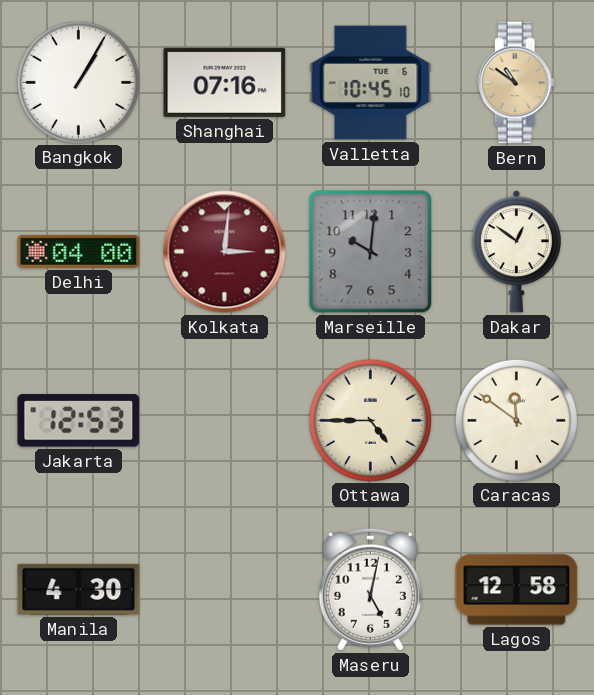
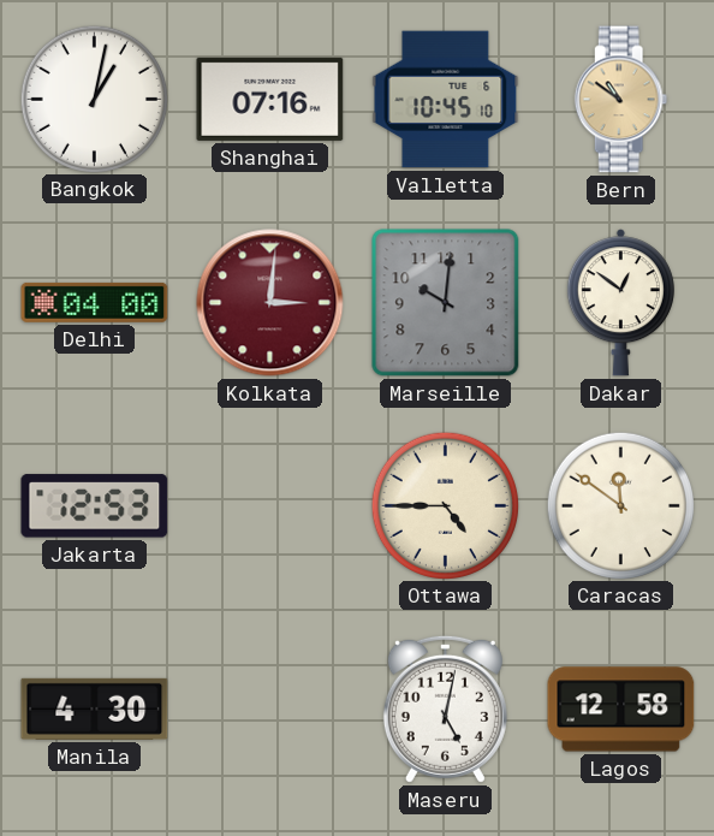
Bangkok: 1:05 -> 1:02 (94, 99)
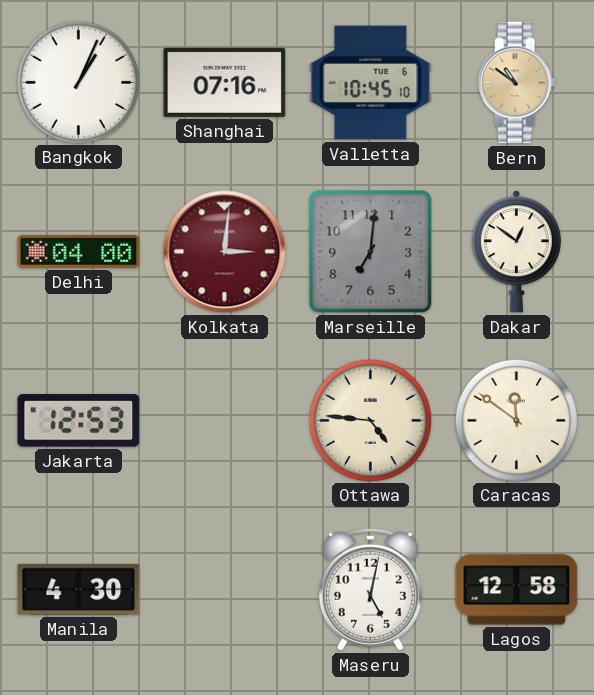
Bangkok: 1:02 -> 1:04 (78, 82)
Marseille: 10:01 -> 7:01 (371, 252)
Ottawa: 4:45 -> 4:46 (370, 420)
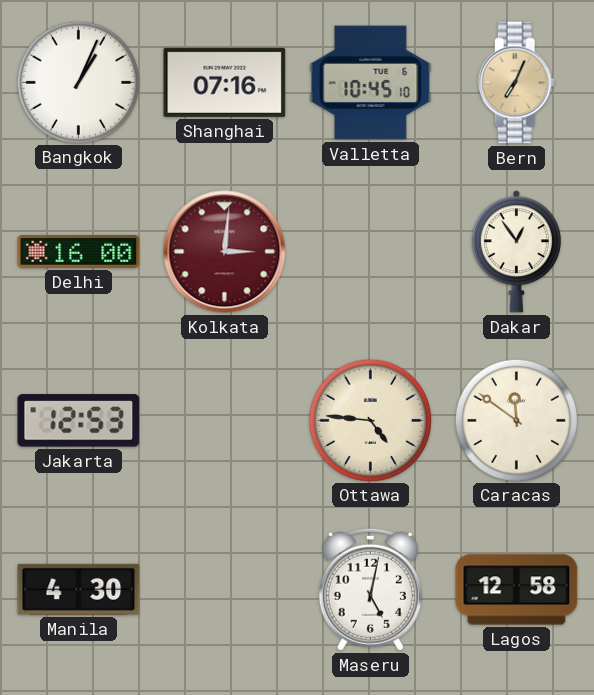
Bern: 10:51 -> 7:04 (517, 83)
Delhi: 04:00 -> 16:00 (79, 251)
Marseille: 7:01 -> none (371, 252)
Dakar: 12:51 -> 12:54 (516, 252)
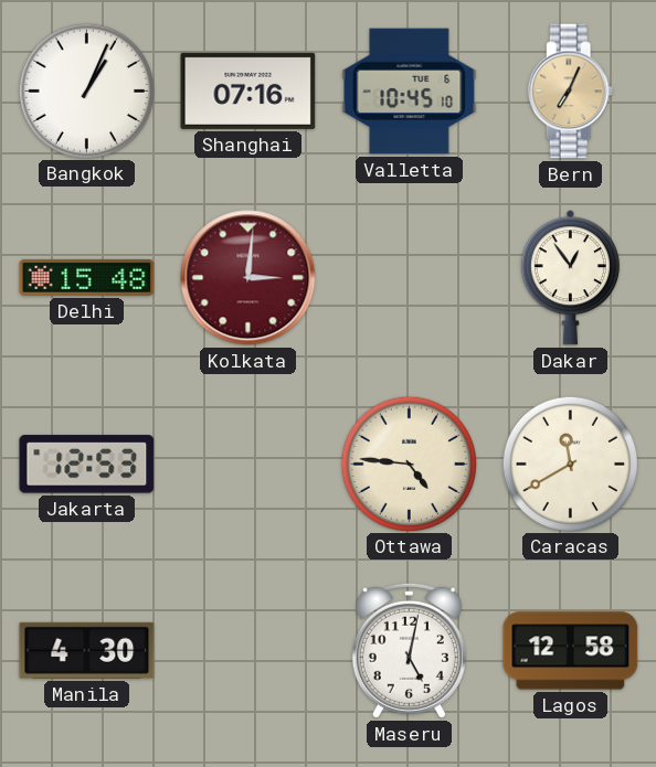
Delhi: 16:00 -> 15:48 (87, 277)
Caracas: 11:51 -> 11:40 (570, 464)
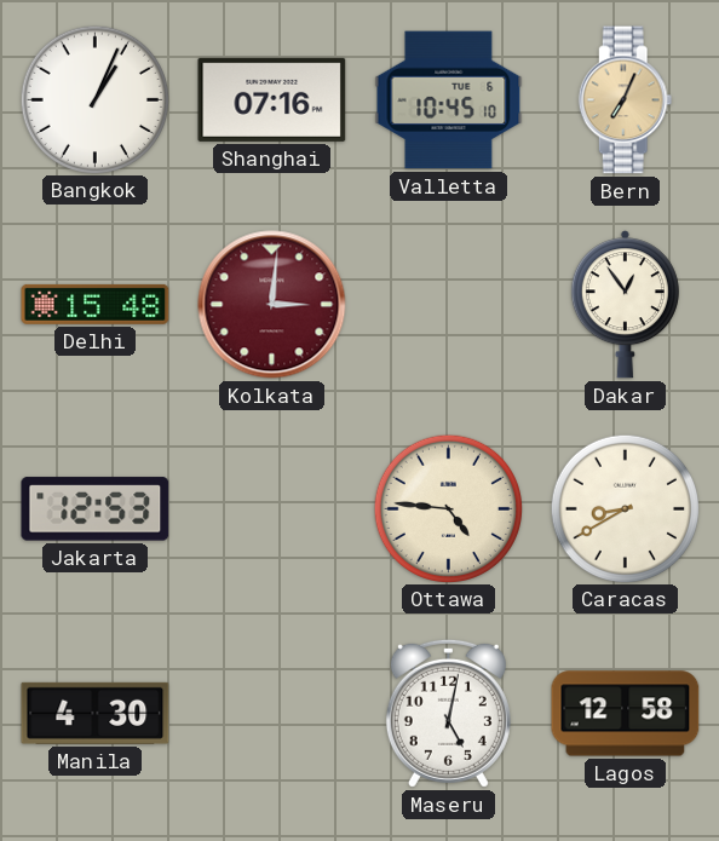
Caracas: 11:40 -> 8:40 (625, 508)
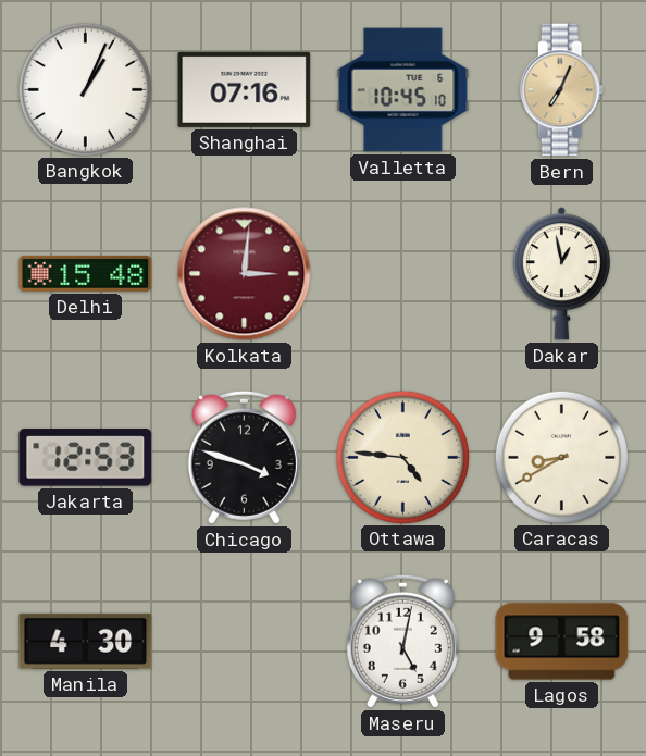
Dakar: 12:54 -> 12:58 (561, 274)
Chicago: none -> 3:48 (244, 457)
Lagos: 12:58 -> 9:58 (562, 642)
